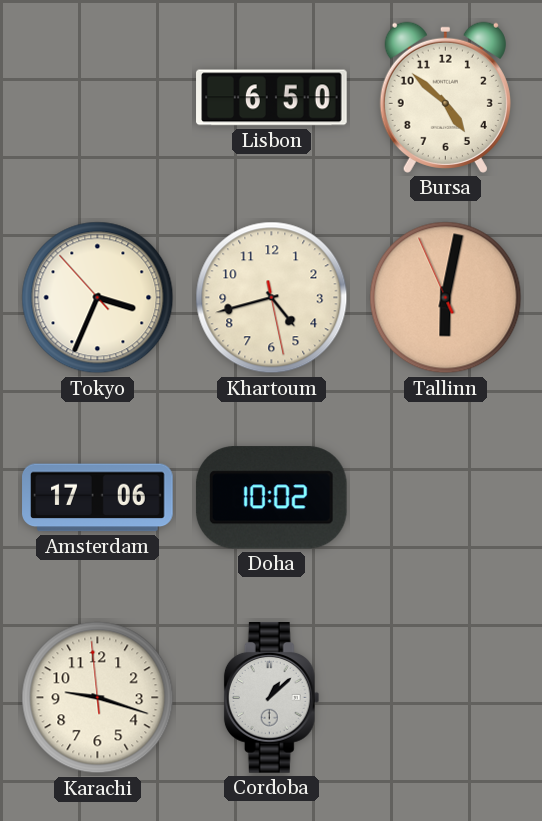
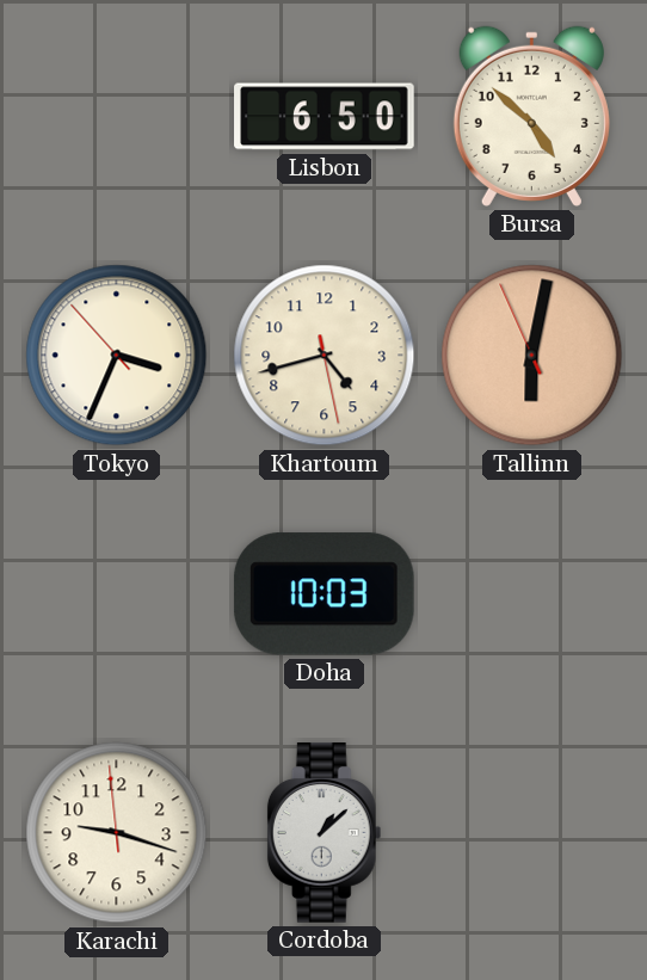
Amsterdam: 17:06 -> none (98, 498)
Doha: 10:02 -> 10:03 (323, 594)
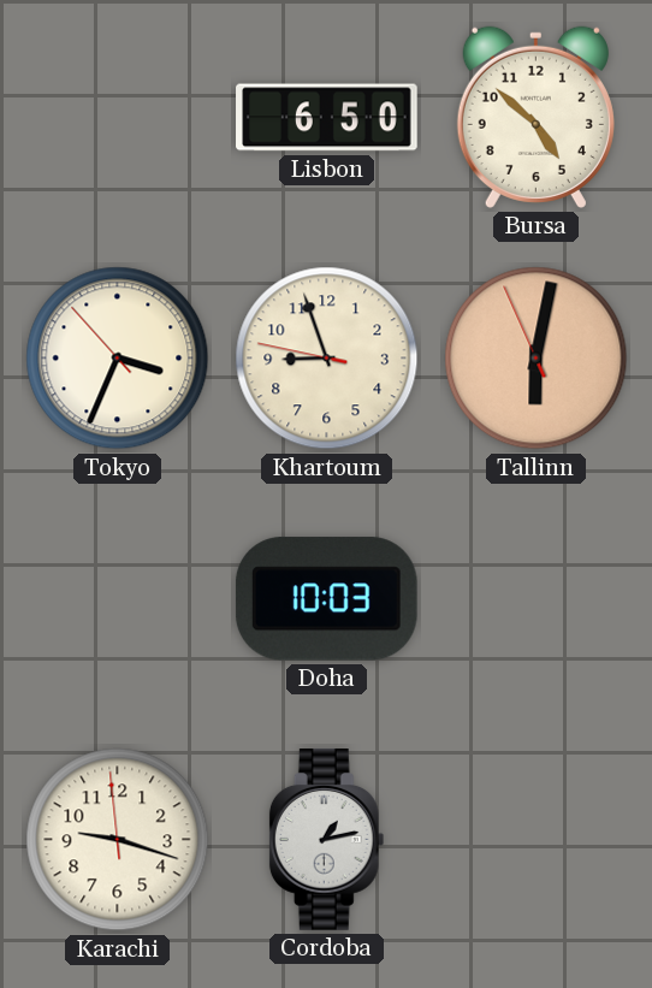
Khartoum: 4:42 -> 8:56 (327, 359)
Cordoba: 1:08 -> 1:13 (327, 840)
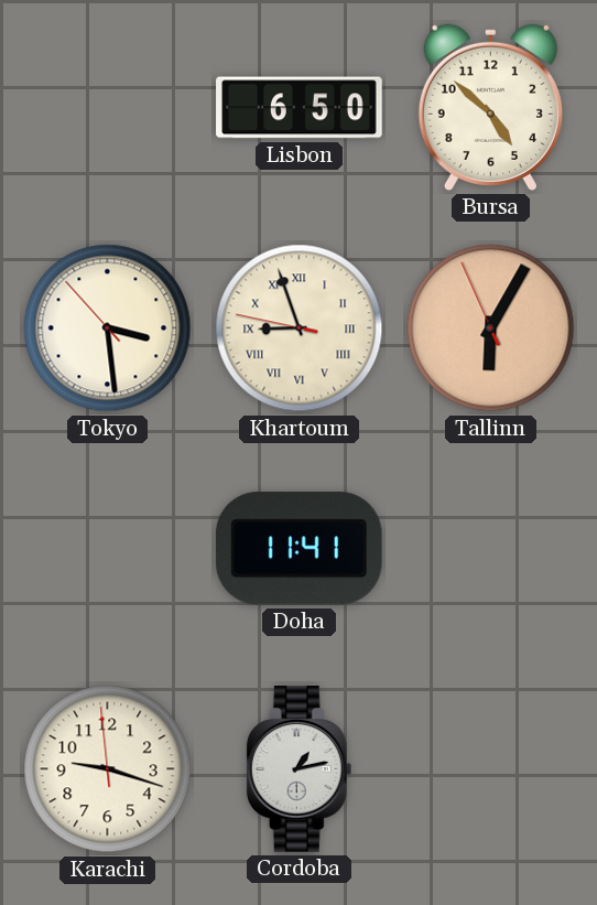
Tokyo: 3:33 -> 3:28 (108, 328)
Khartoum numerals: Arabic -> Roman (300, 328)
Tallinn: 6:01 -> 6:04 (491, 328)
Doha: 10:03 -> 11:41 (298, 549)
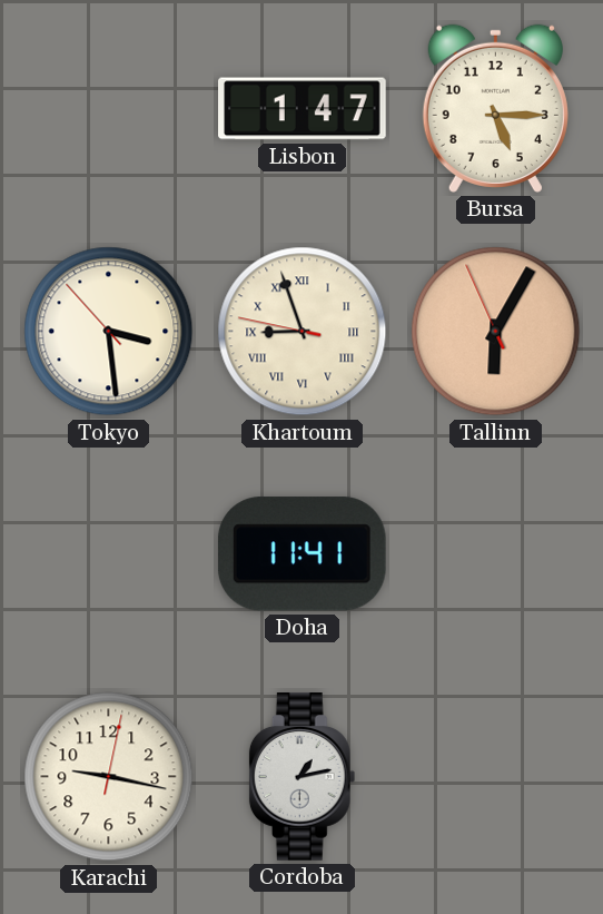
Lisbon: 6:50 -> 1:47 (303, 109)
Bursa: 4:52 -> 5:15 (495, 108)
Karachi: 9:17:59 -> 9:17:02 (109, 777)
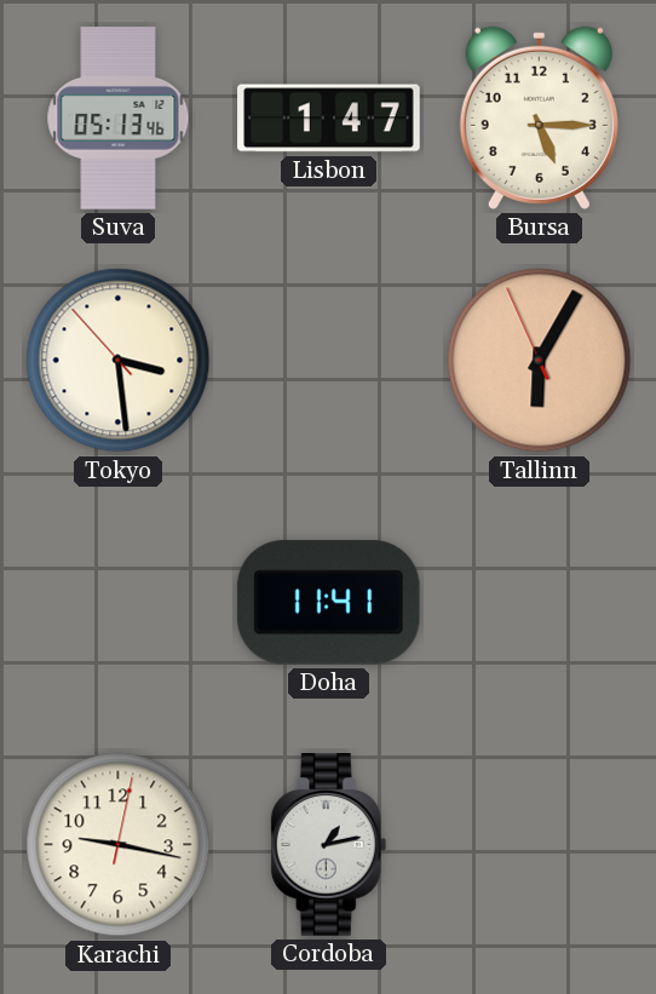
Suva: none -> 05:13 (119, 119)
Khartoum: 8:56 -> none (303, 332)
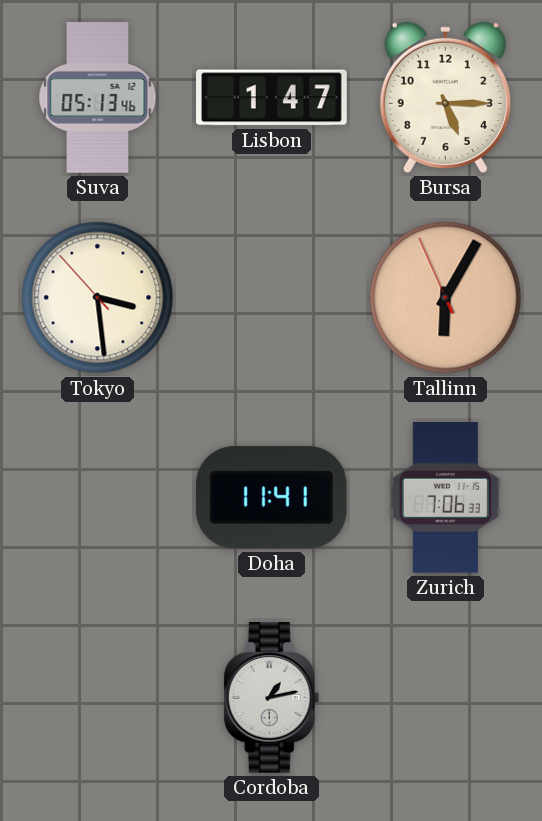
Zurich: none -> 7:06 (445, 498)
Karachi: 9:17 -> none (119, 845)
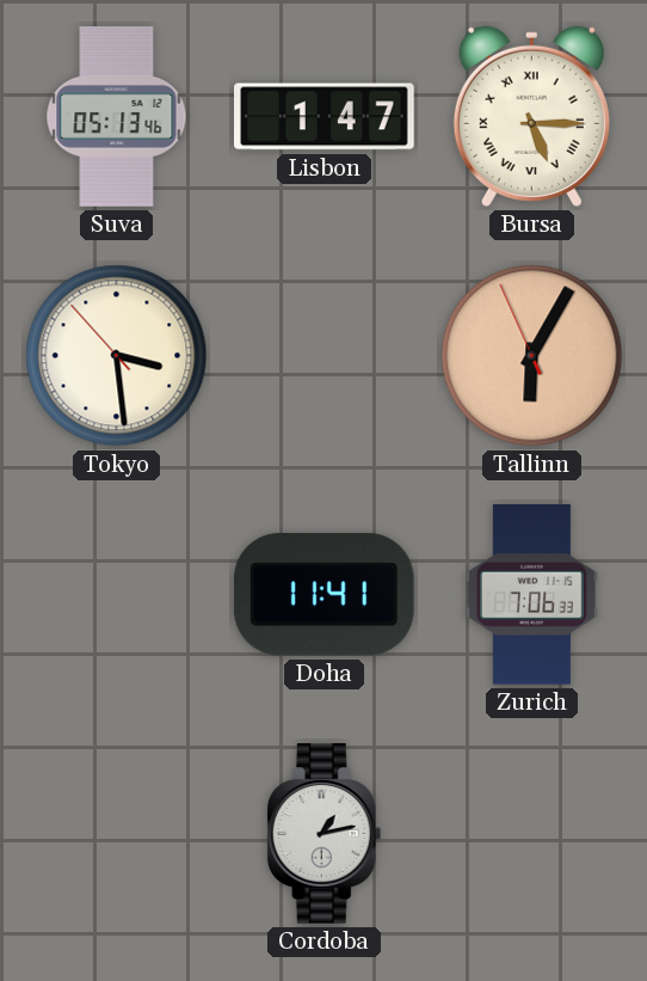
Bursa numerals: Arabic -> Roman (531, 116)
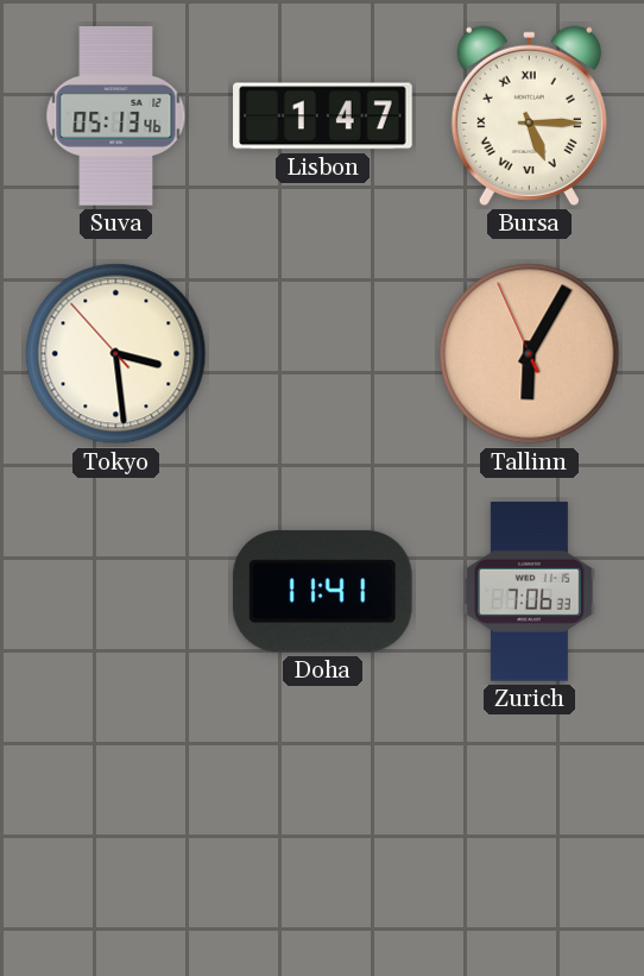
Cordoba: 1:13 -> none (325, 834)
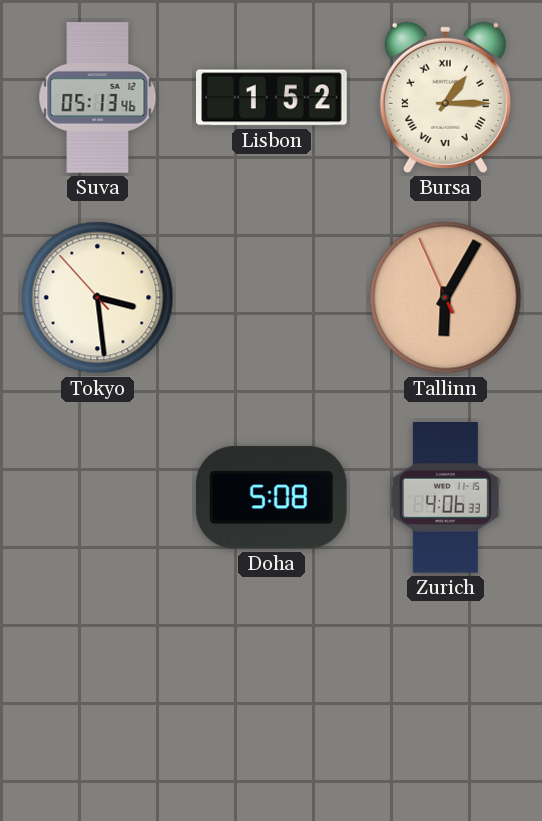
Lisbon: 1:47 -> 1:52 (272, 98)
Bursa: 5:15 -> 1:15 (445, 97)
Doha: 11:41 -> 5:08 (271, 498)
Zurich: 7:06 -> 4:06 (445, 498)
